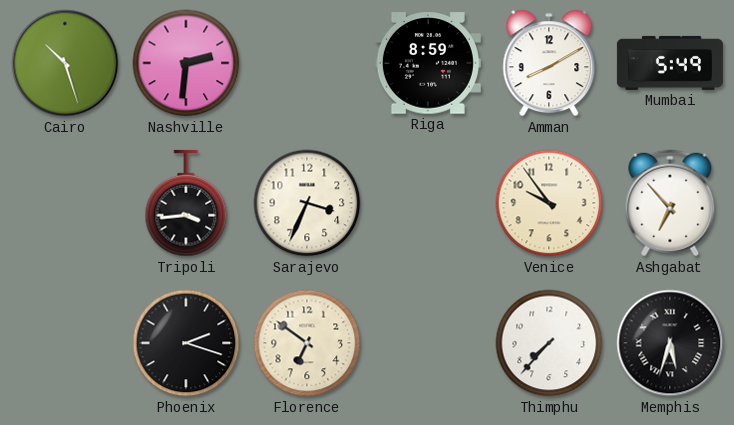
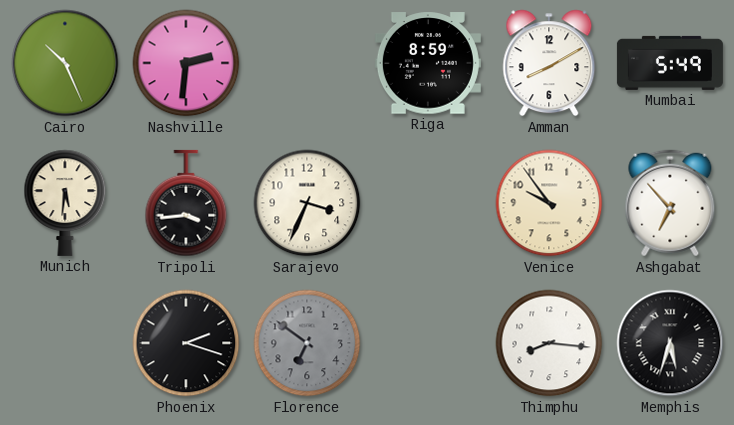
Cairo: 10:27 -> 10:26 (65, 63)
Munich: none -> 5:31 (65, 203)
Florence dial: cream -> grey (307, 343)
Thimphu: 7:37 -> 8:16 (549, 343)
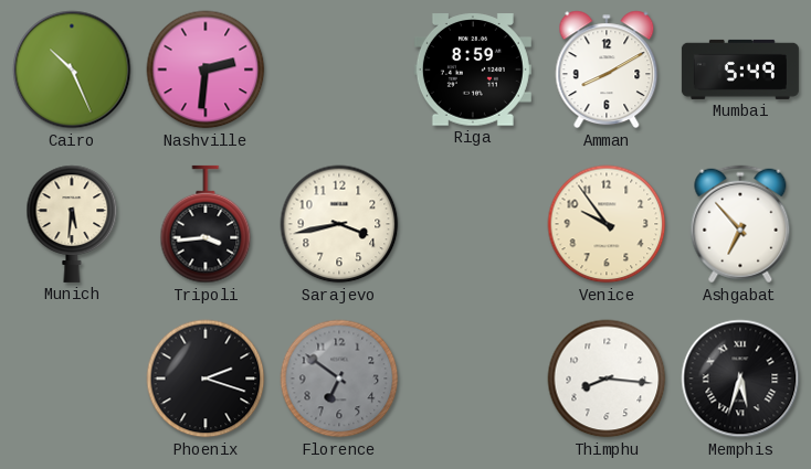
Sarajevo: 3:34 -> 3:43 (339, 224)
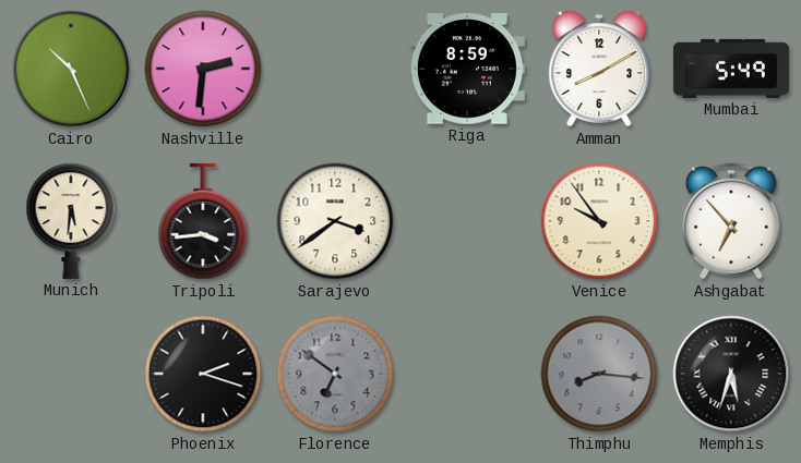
Sarajevo: 3:43 -> 3:39 (335, 221)
Thimphu dial: white -> grey (599, 374)
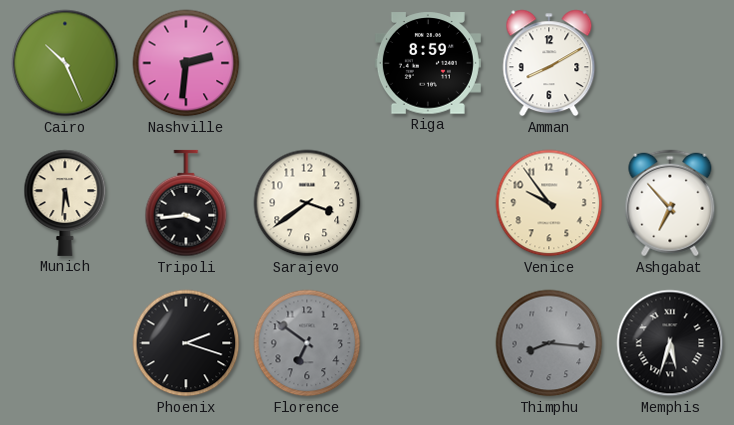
Mumbai: 5:49 -> none (731, 69)
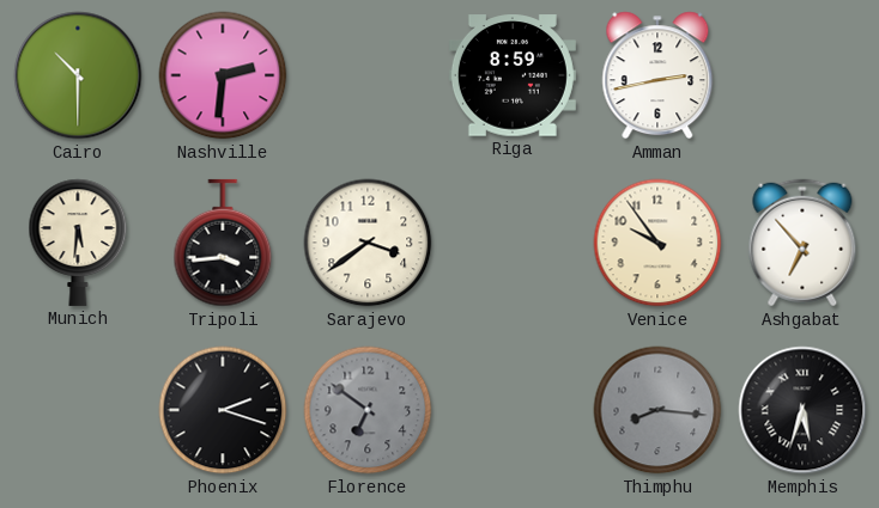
Cairo: 10:26 -> 10:30 (78, 75)
Amman: 8:10 -> 2:43 (657, 75)
